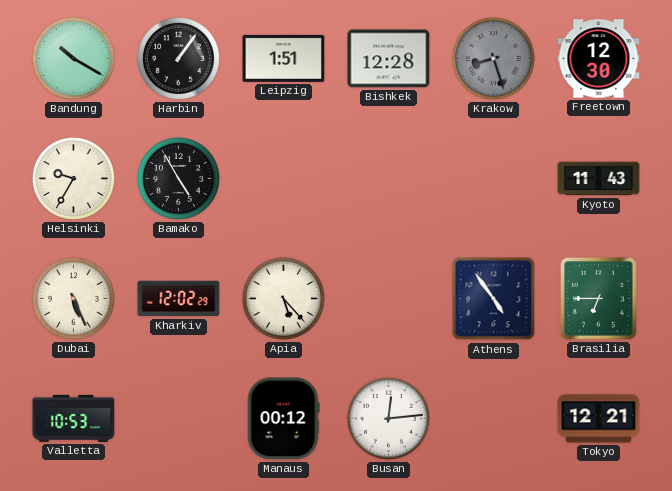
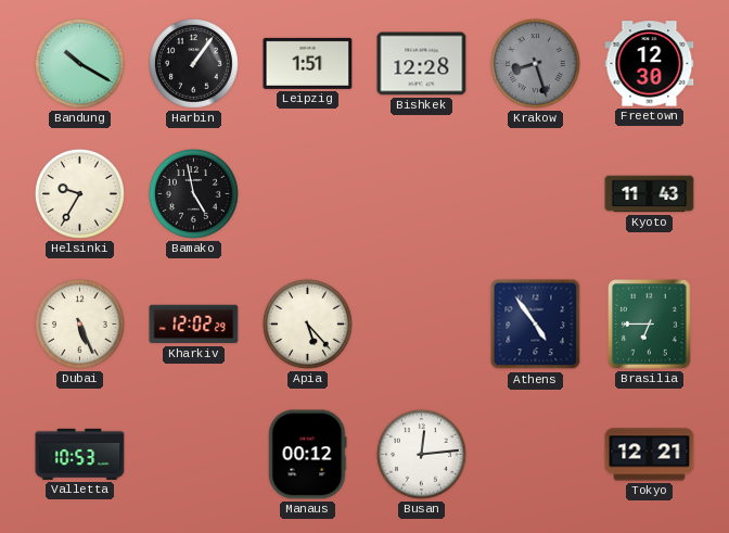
Bamako: 4:55 -> 4:58 (193, 193)
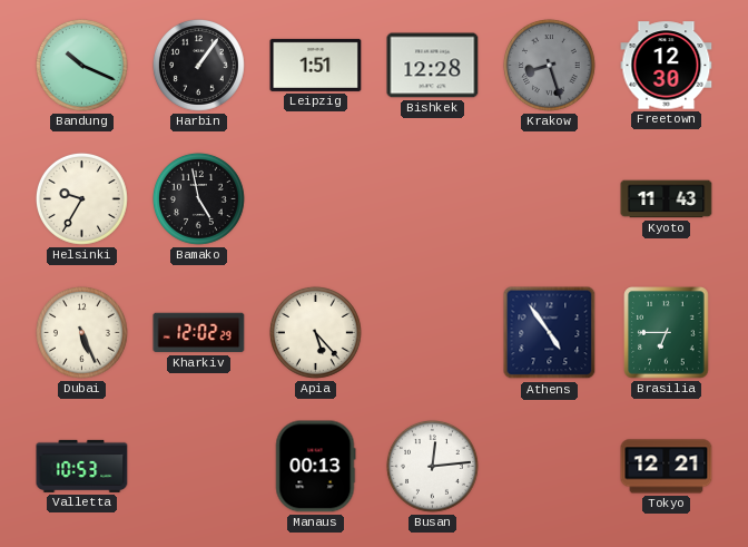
Bandung: 10:20 -> 10:19 (81, 65)
Manaus: 00:12 -> 00:13 (315, 467)
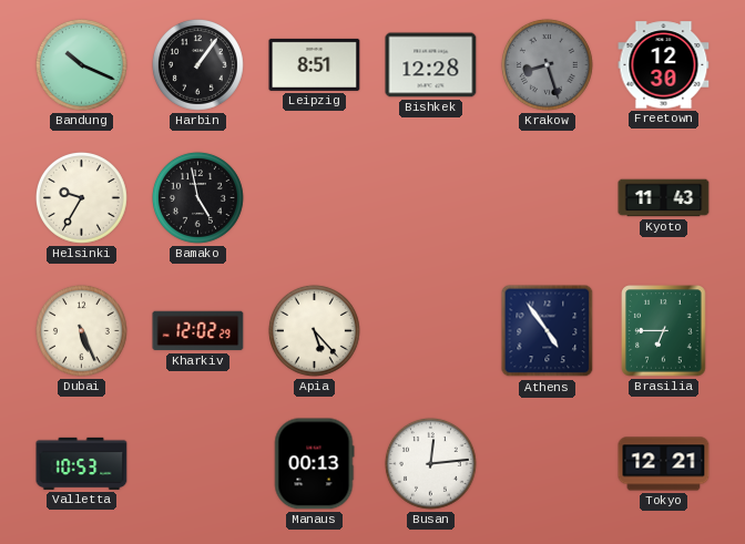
Leipzig: 1:51 -> 8:51 (315, 64)
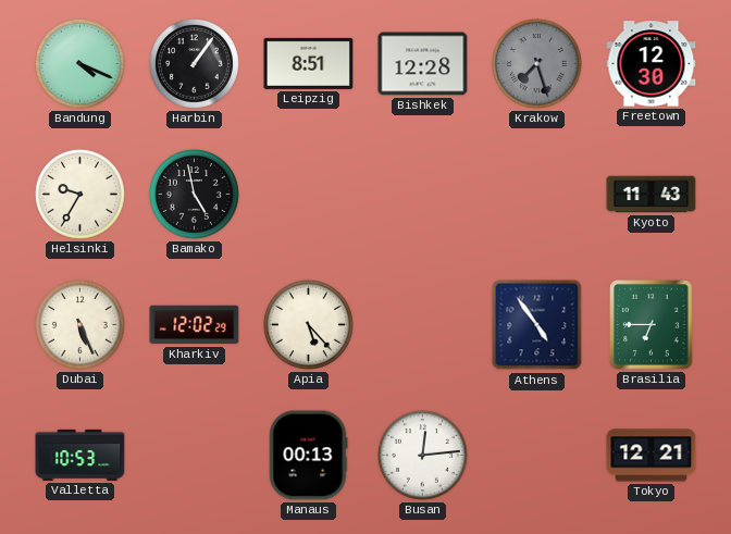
Bandung: 10:19 -> 4:19 (79, 63)
Krakow: 8:27 -> 7:27 (536, 63)
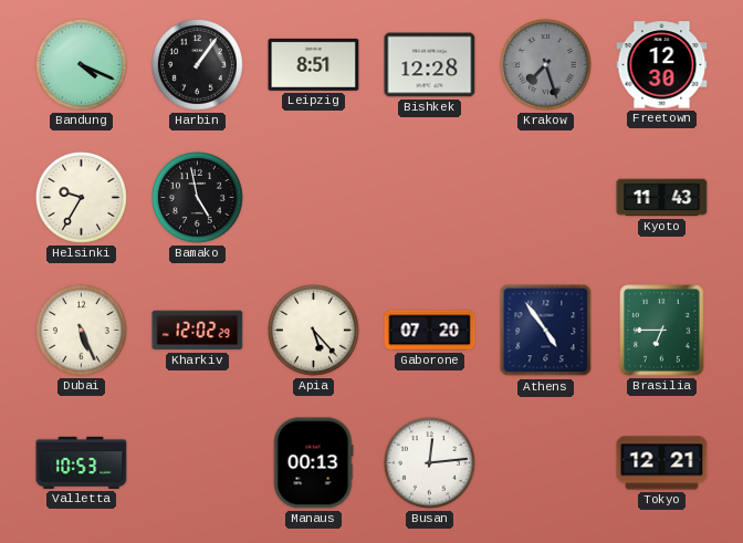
Gaborone: none -> 07:20 (430, 331)
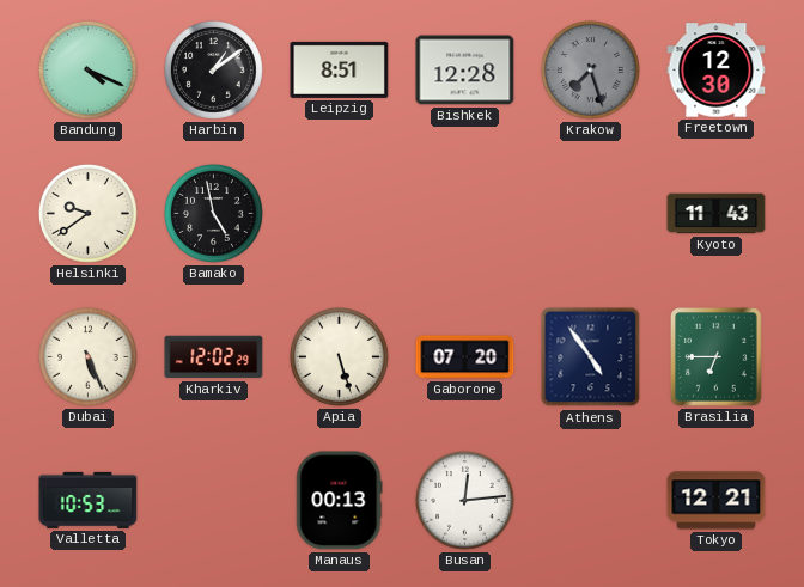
Harbin: 1:06 -> 1:09 (213, 69)
Helsinki: 9:35 -> 9:39 (87, 213)
Apia: 5:23 -> 5:27 (339, 356)
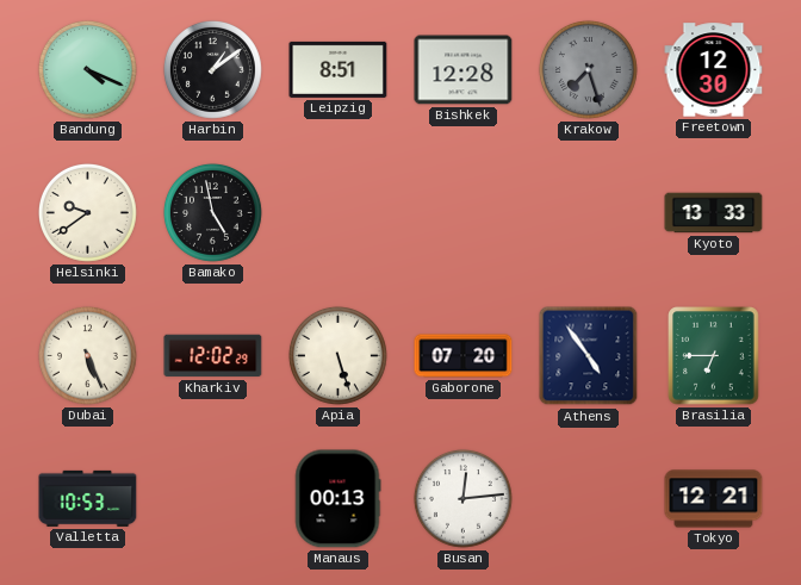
Kyoto: 11:43 -> 13:33 (714, 213)
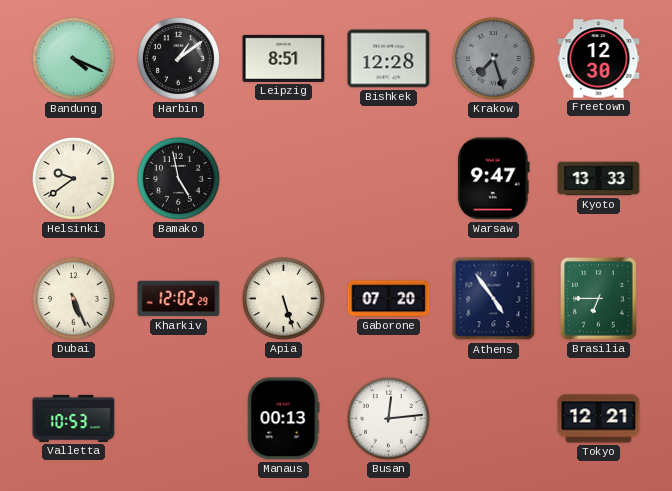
Warsaw: none -> 9:47 (493, 179)
